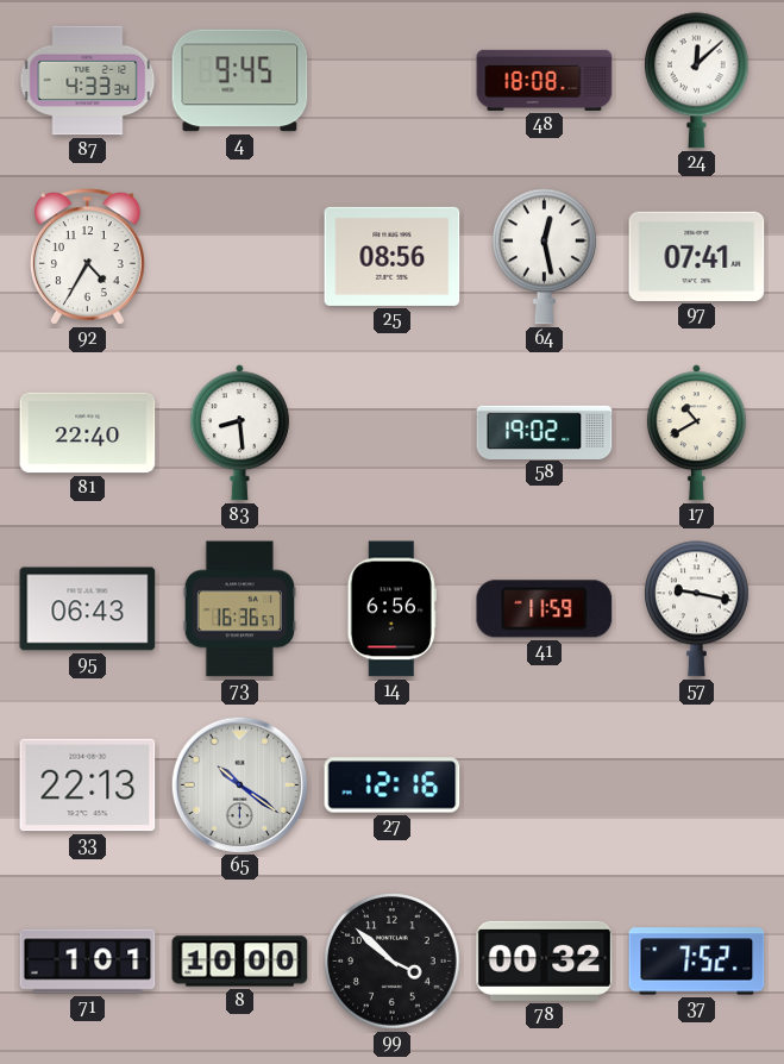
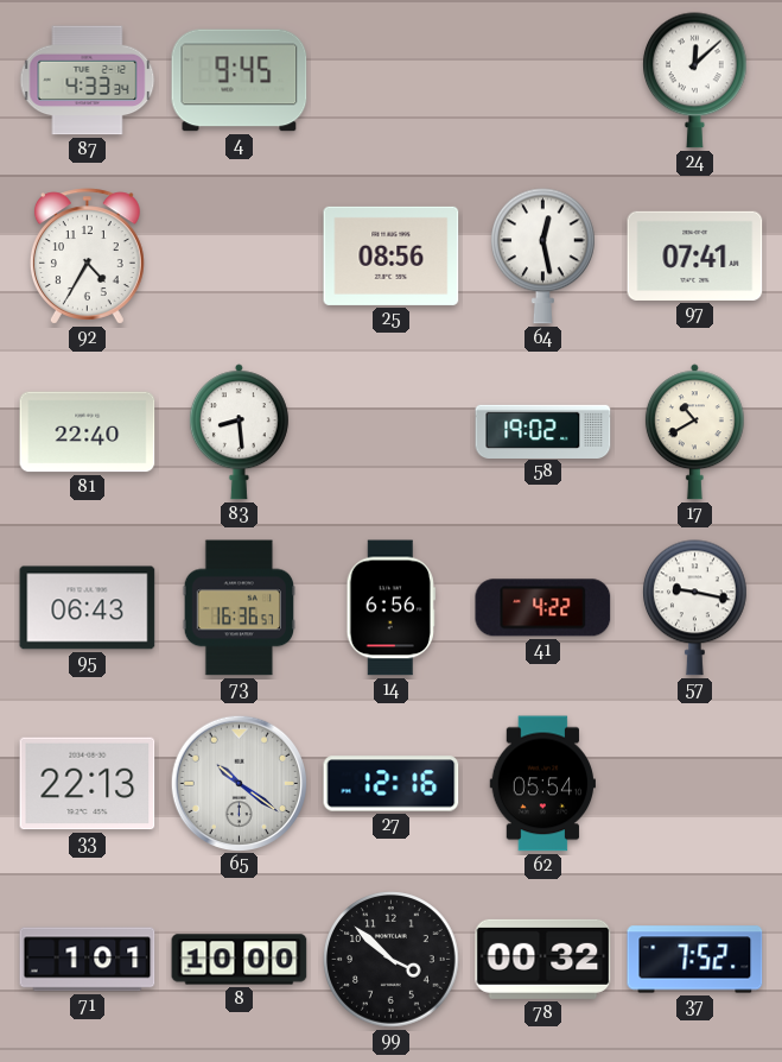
48: 18:08 -> none (545, 80)
41: 11:59 -> 4:22 (543, 608)
62: none -> 05:54 (543, 784)
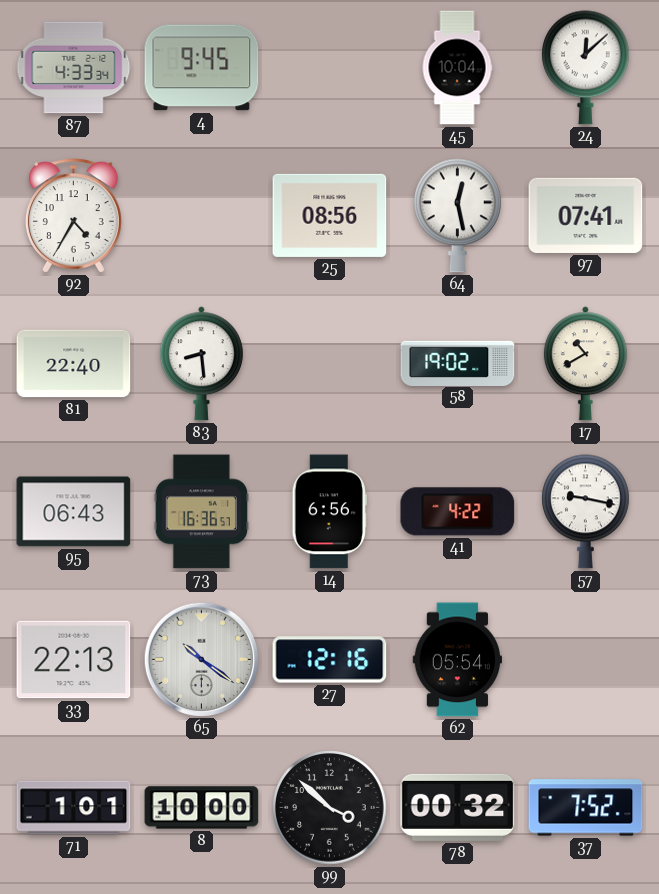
45: none -> 10:04 (457, 68)
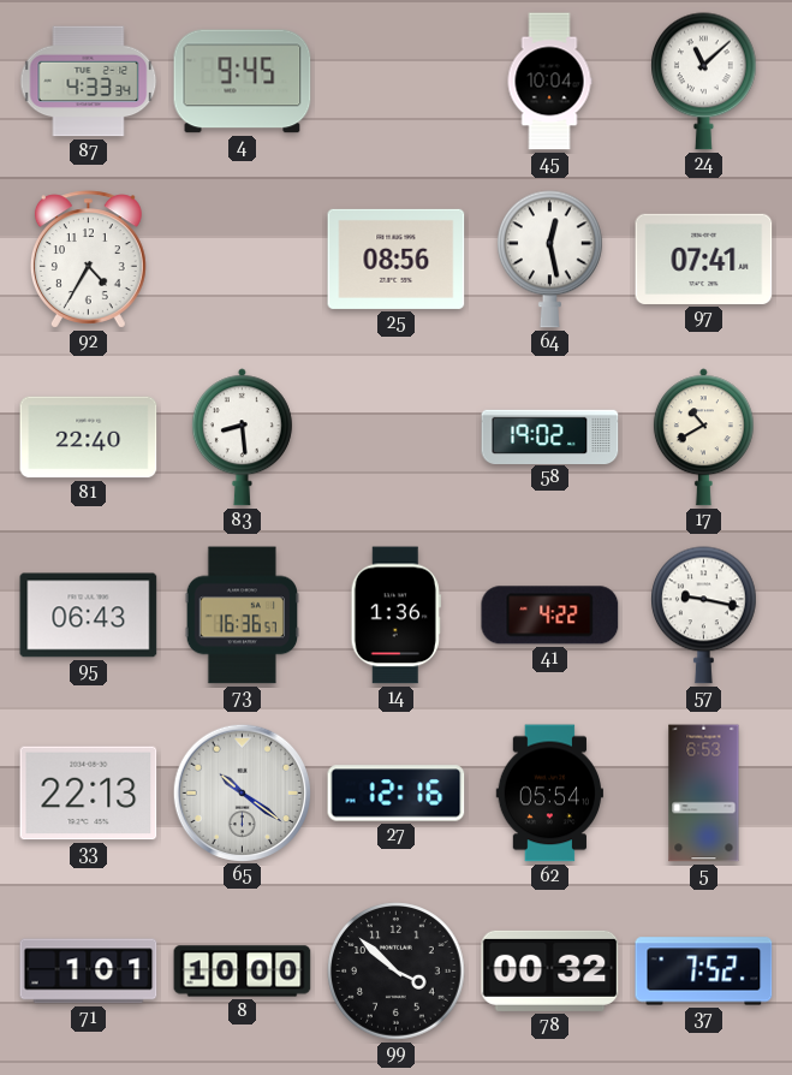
24: 12:08 -> 11:08 (704, 82)
14: 6:56 -> 1:36 (395, 616)
5: none -> 6:53 (704, 794)
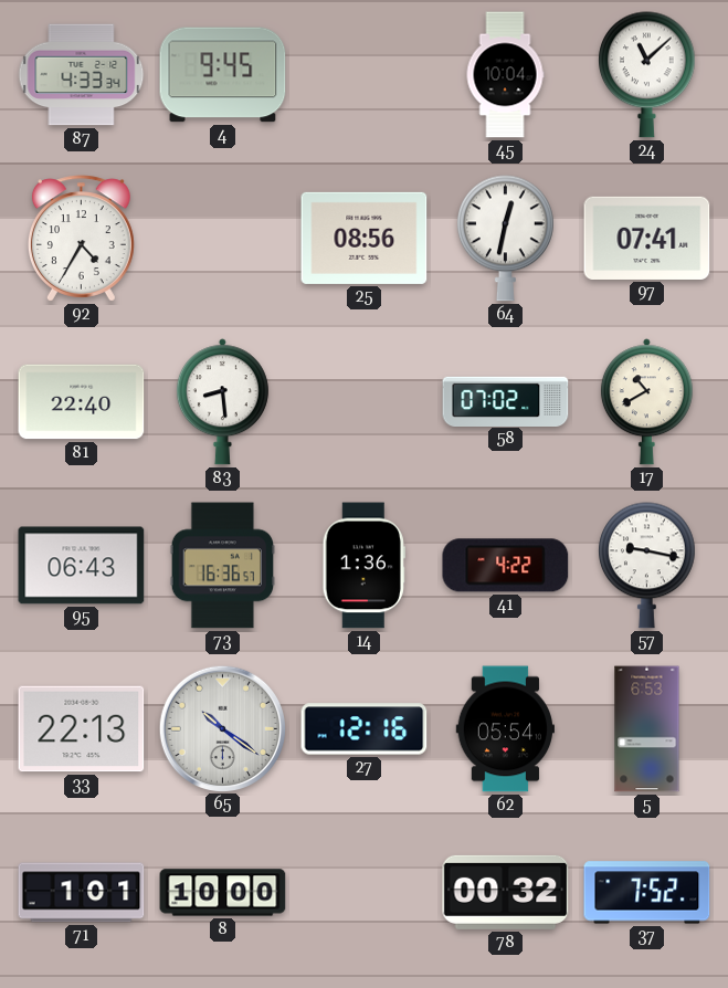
64: 12:28 -> 12:32 (506, 239)
58: 19:02 -> 07:02 (506, 401)
99: 3:52 -> none (397, 972)
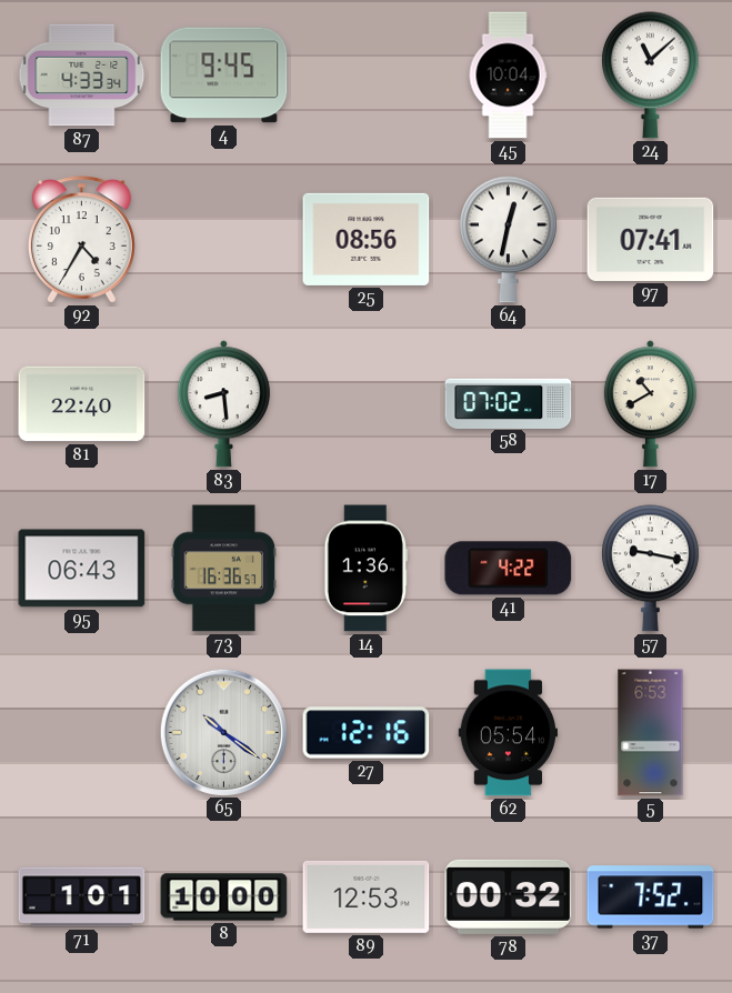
33: 22:13 -> none (82, 729)
89: none -> 12:53 (367, 896)
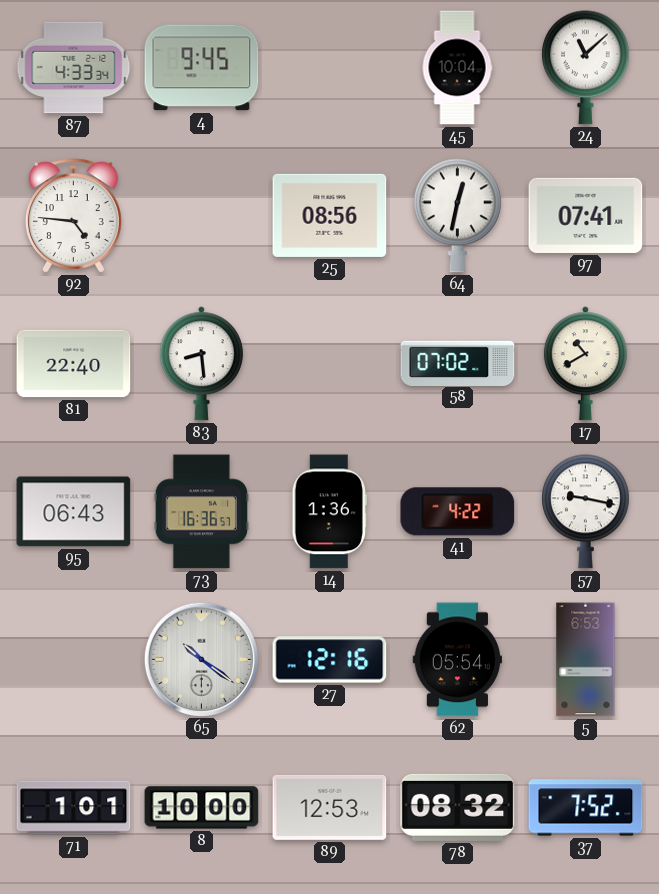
92: 4:35 -> 4:46 (73, 216)
78: 00:32 -> 08:32 (458, 807)
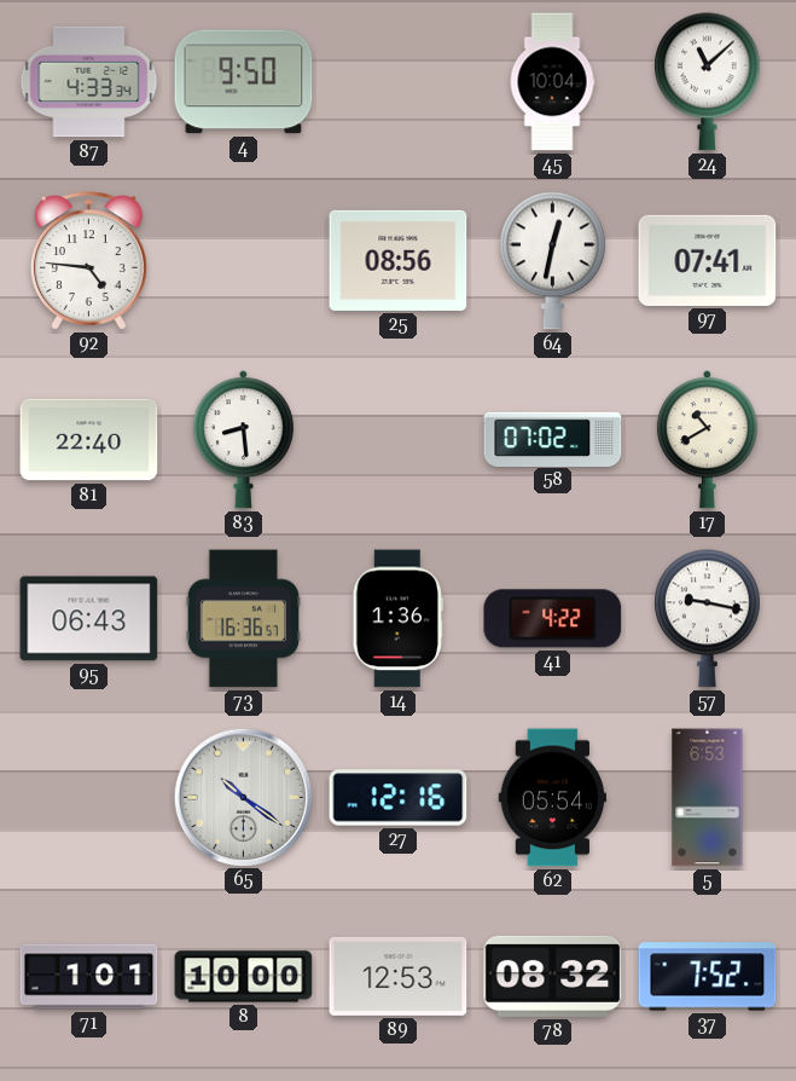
4: 9:45 -> 9:50 (244, 82)
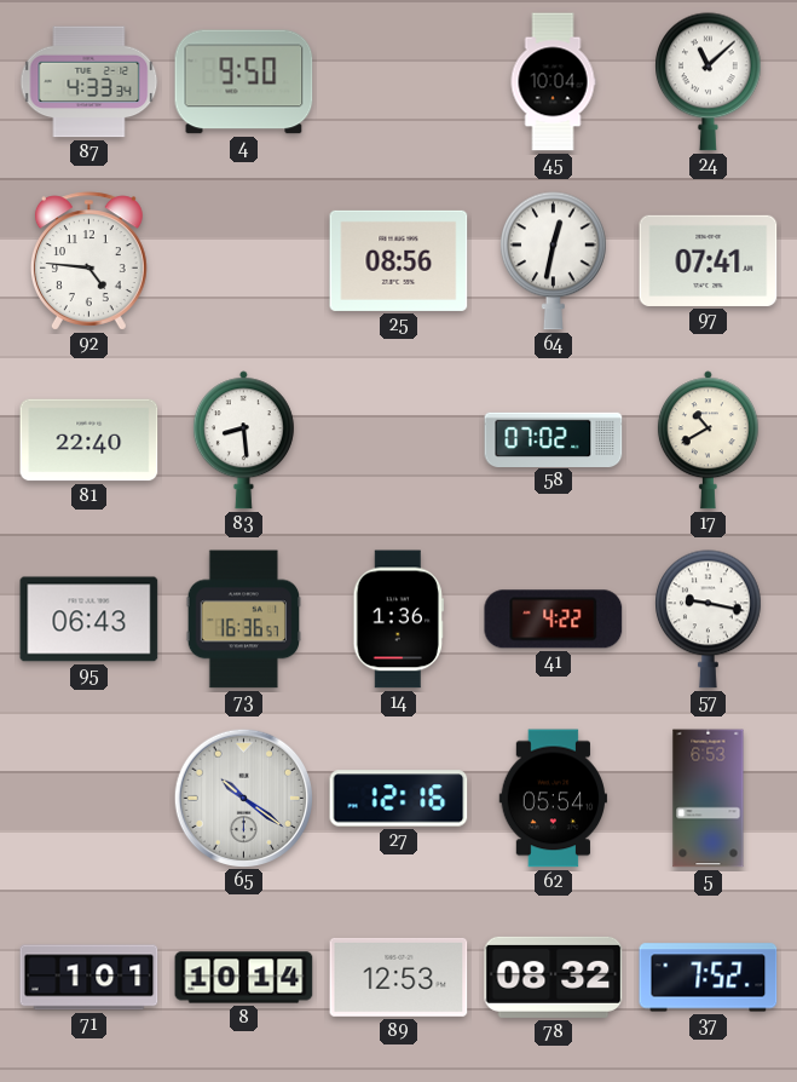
8: 10:00 -> 10:14 (244, 978)
